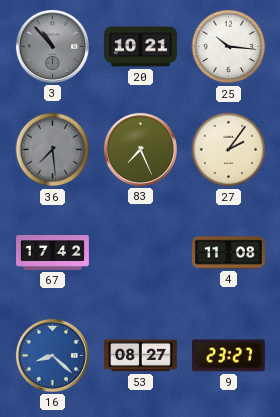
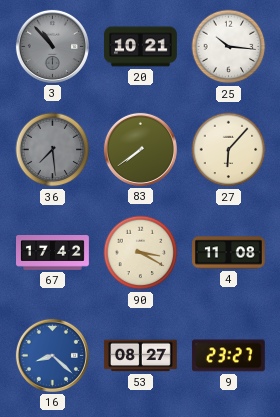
83: 7:26 -> 7:39 (140, 149)
27: 2:06 -> 6:07 (229, 150)
90: none -> 3:20 (141, 253)
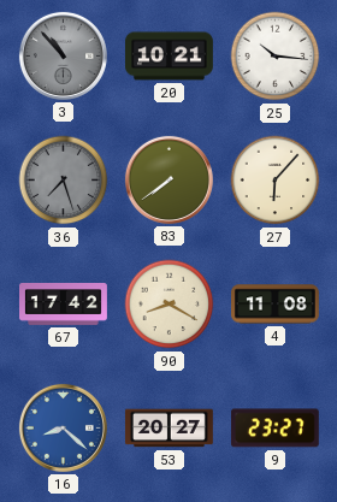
36: 7:29 -> 7:27 (64, 181)
90: 3:20 -> 8:20 (170, 305)
53: 08:27 -> 20:27 (170, 429)
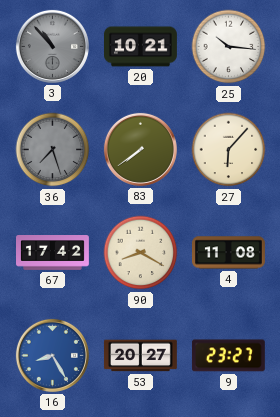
16: 8:22 -> 8:25 (52, 355)
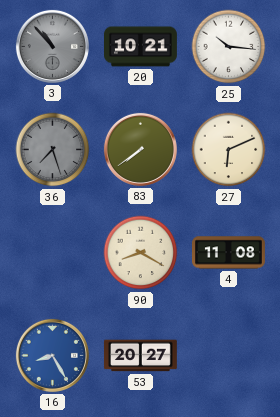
27: 6:07 -> 6:11 (229, 150)
67: 17:42 -> none (53, 253)
9: 23:27 -> none (228, 356)
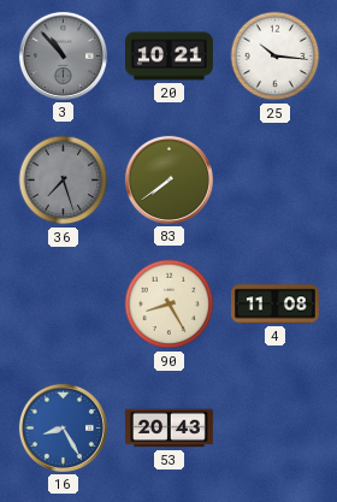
27: 6:11 -> none (229, 150)
90: 8:20 -> 8:25 (170, 305)
53: 20:27 -> 20:43 (170, 429)
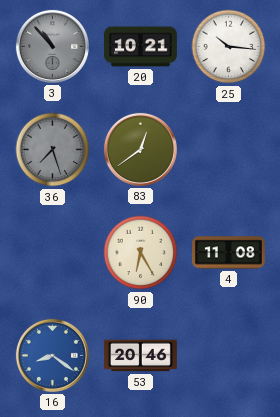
83: 7:39 -> 12:39 (140, 149)
90: 8:25 -> 6:25 (141, 253)
16: 8:25 -> 8:21 (52, 355)
53: 20:43 -> 20:46 (141, 356)
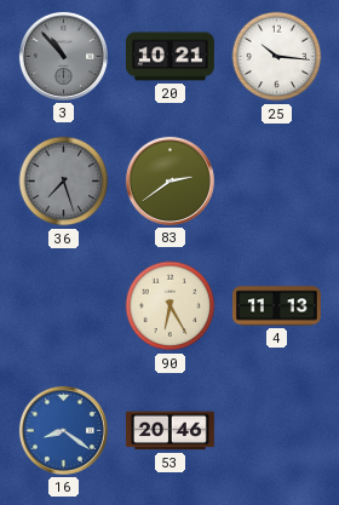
83: 12:39 -> 2:39 (169, 180)
4: 11:08 -> 11:13 (277, 306)
